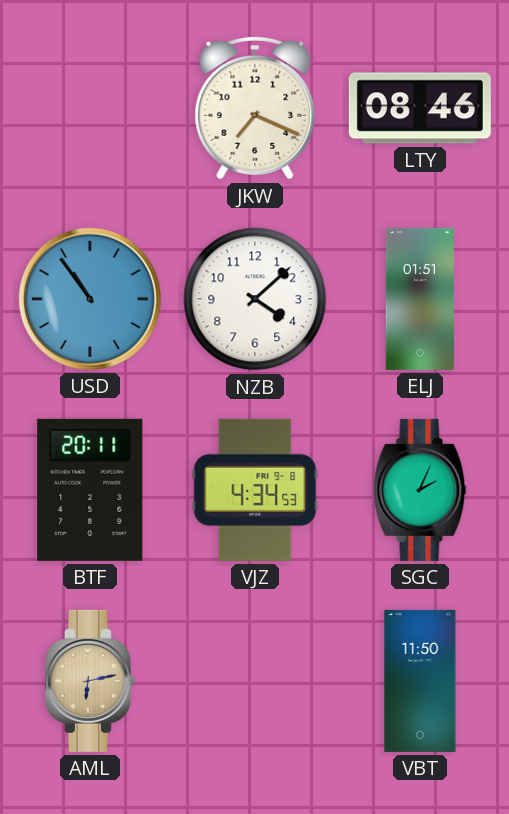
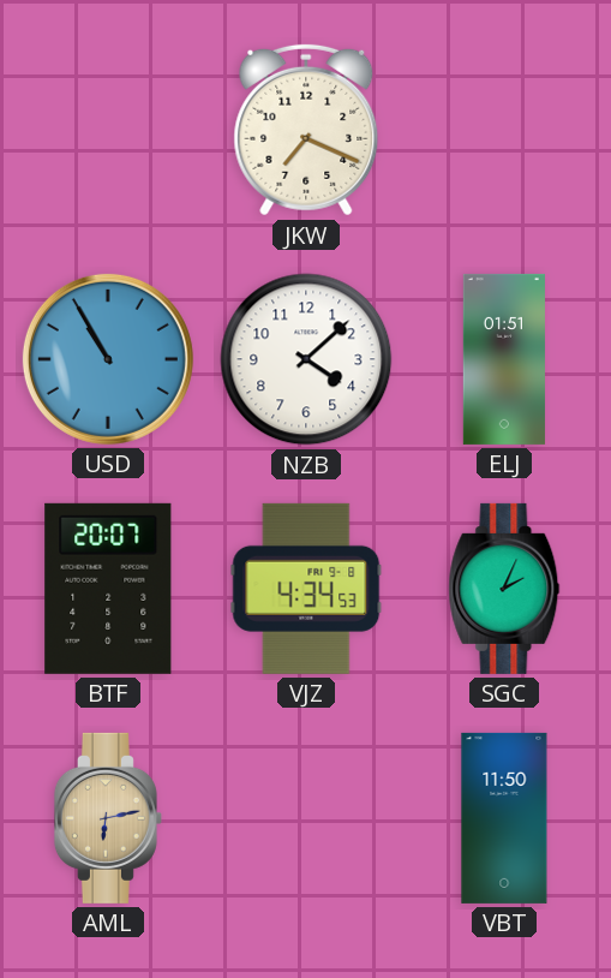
LTY: 08:46 -> none (420, 108)
USD: 10:54 -> 10:55 (108, 359)
BTF: 20:11 -> 20:07 (108, 589)
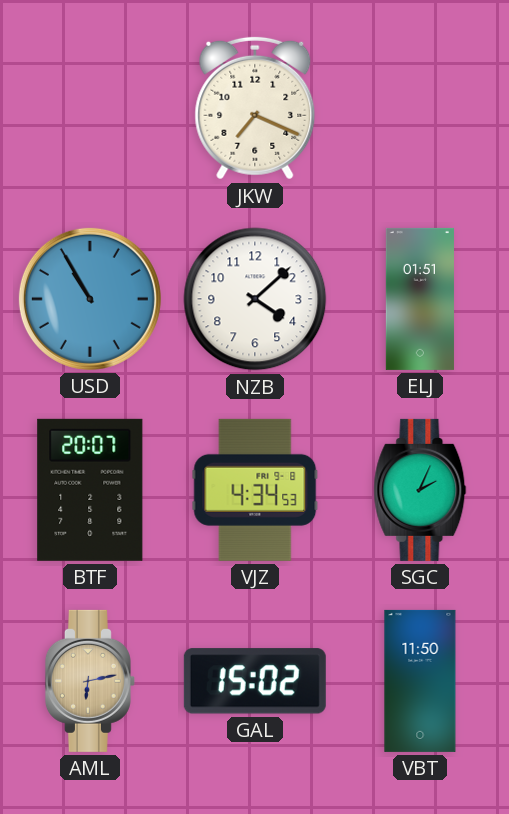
GAL: none -> 15:02 (255, 681)
